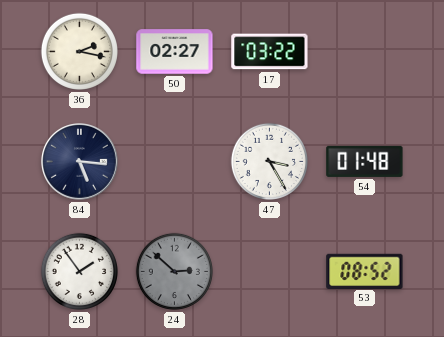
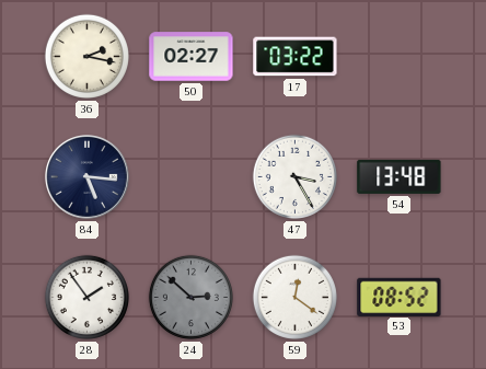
54: 01:48 -> 13:48 (400, 176)
59: none -> 12:21 (294, 297)
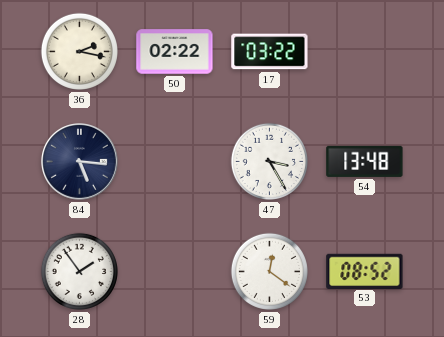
50: 02:27 -> 02:22 (175, 52)
24: 2:52 -> none (190, 297)
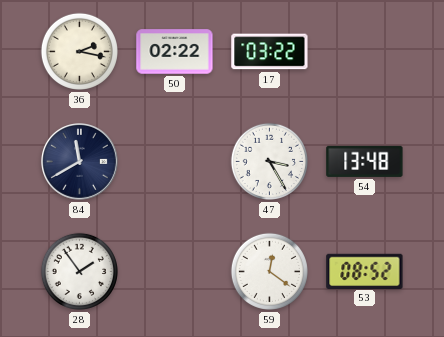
84: 5:16 -> 11:40 (80, 162)
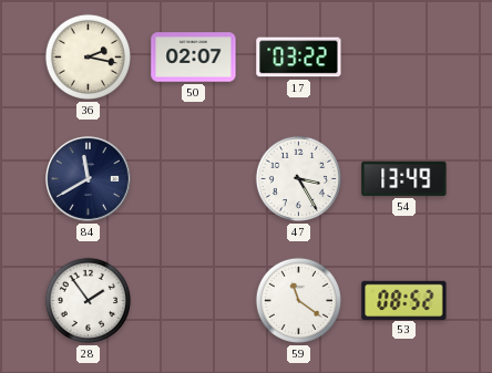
50: 02:22 -> 02:07 (194, 58)
54: 13:48 -> 13:49 (404, 178)
59: 12:21 -> 11:21 (298, 300)
